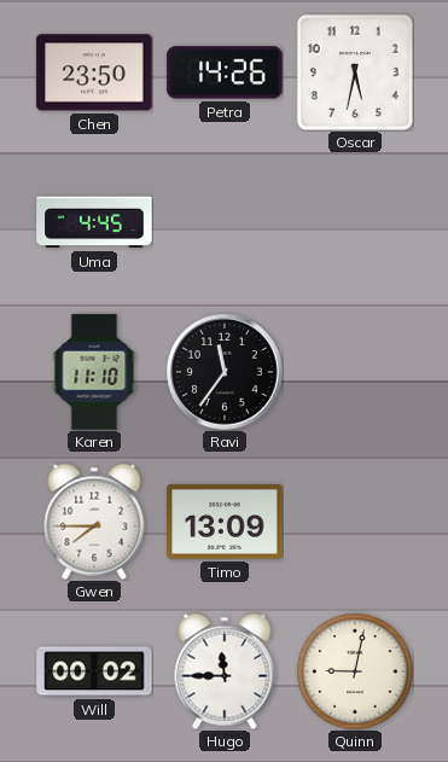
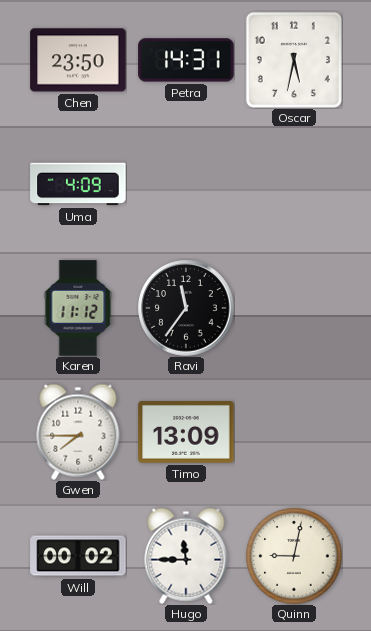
Petra: 14:26 -> 14:31 (186, 60)
Uma: 4:45 -> 4:09 (78, 184)
Karen: 11:10 -> 11:12 (78, 308)
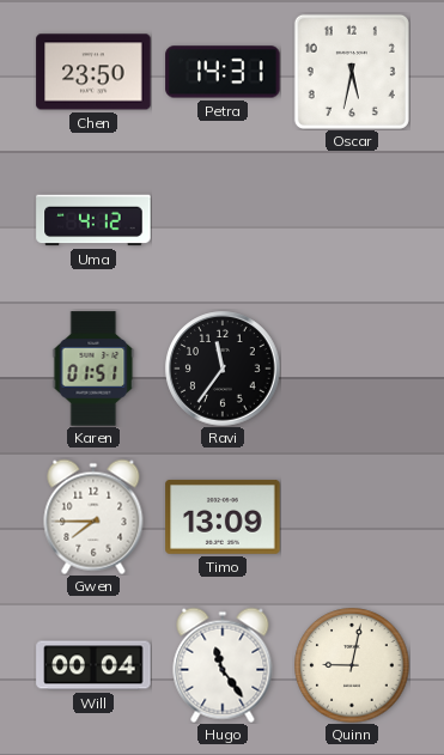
Uma: 4:09 -> 4:12 (93, 220)
Karen: 11:12 -> 01:51 (93, 369)
Will: 00:02 -> 00:04 (93, 665)
Hugo: 11:45 -> 11:24 (223, 665)
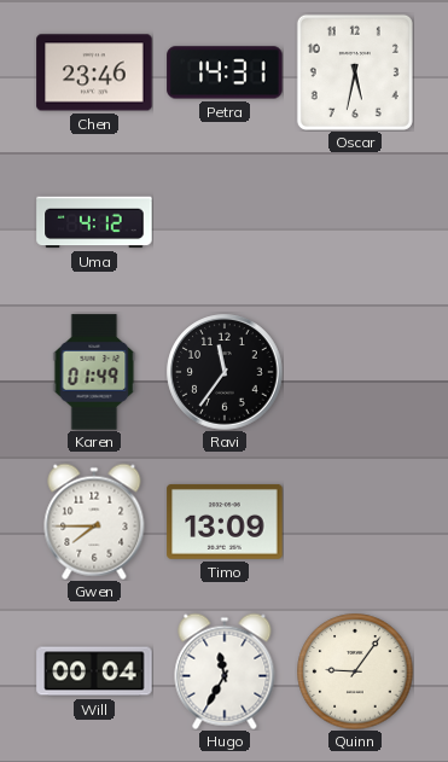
Chen: 23:50 -> 23:46 (94, 72)
Karen: 01:51 -> 01:49 (94, 372)
Hugo: 11:24 -> 11:35 (225, 671)
Quinn: 9:02 -> 9:06 (355, 671)
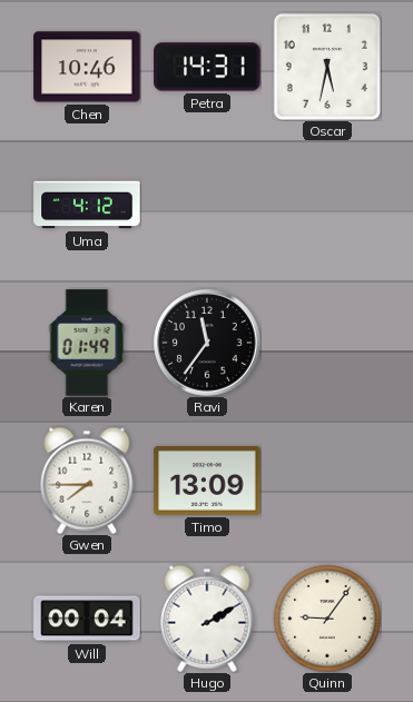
Chen: 23:46 -> 10:46 (87, 67)
Hugo: 11:35 -> 2:10 (207, 619)
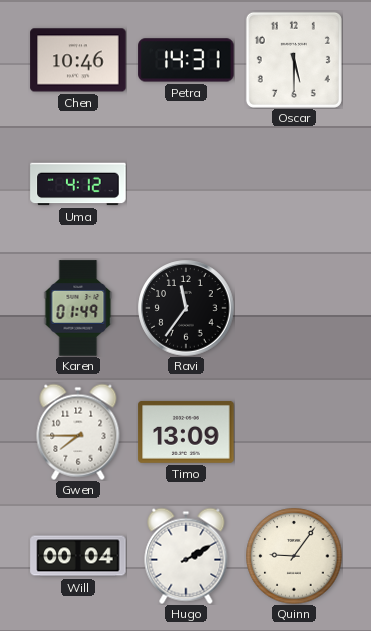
Oscar: 5:32 -> 5:30 (294, 60)
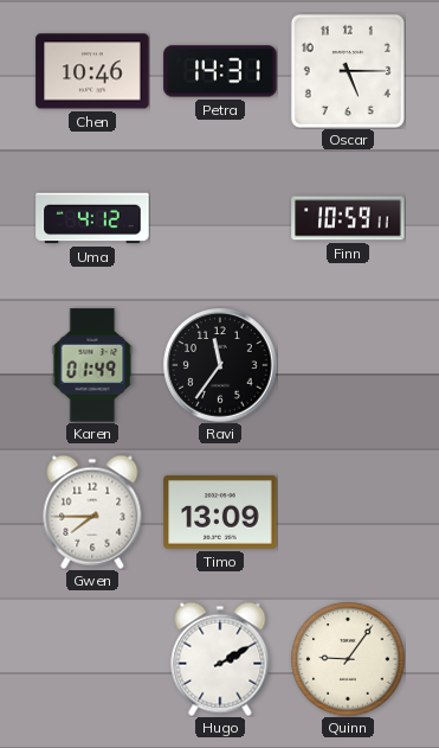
Oscar: 5:30 -> 5:15 (348, 71)
Finn: none -> 10:59 (348, 218)
Will: 00:04 -> none (78, 556)
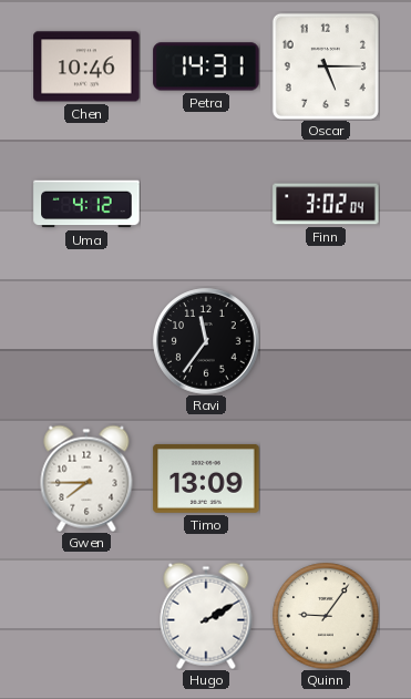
Finn: 10:59 -> 3:02 (326, 204)
Karen: 01:49 -> none (92, 365)
